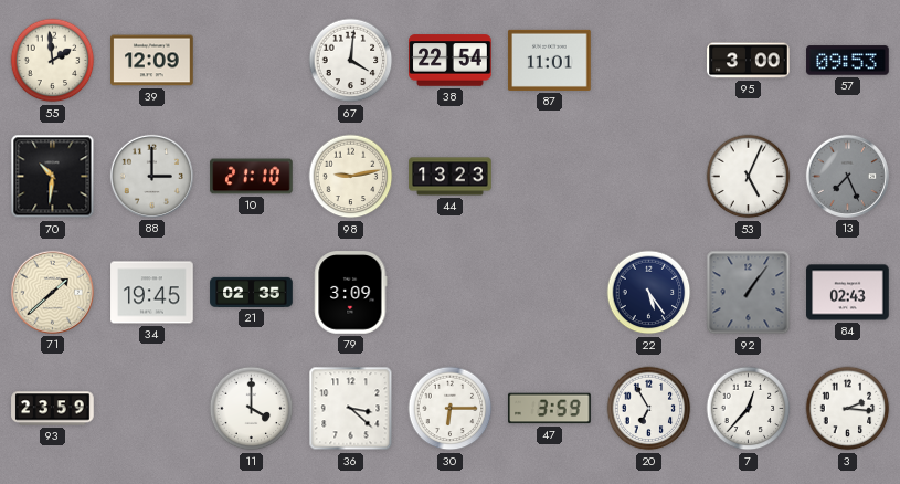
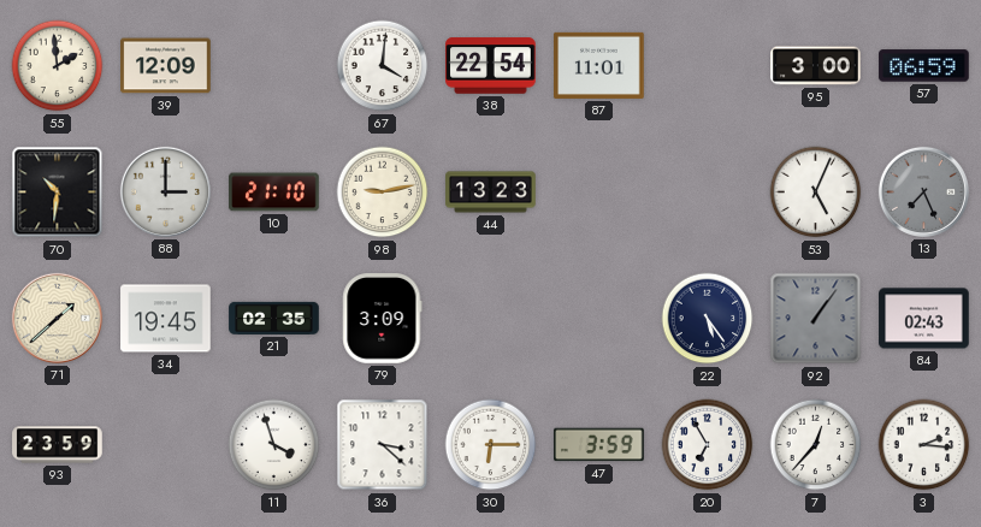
57: 09:53 -> 06:59 (924, 66)
11: 4:00 -> 3:57 (274, 445)
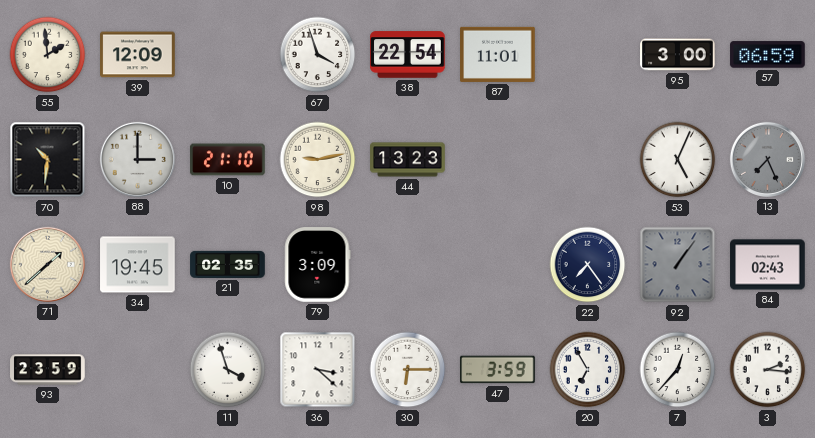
67: 4:01 -> 3:57 (318, 55)
22: 5:24 -> 7:24 (588, 265)
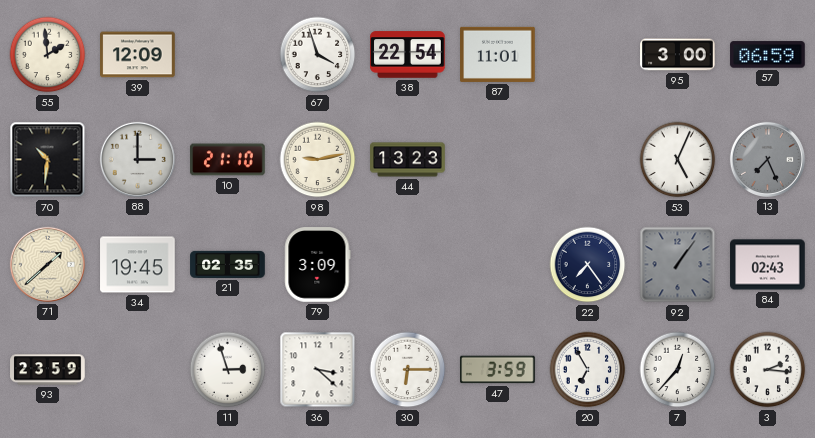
11: 3:57 -> 2:57 (228, 370)
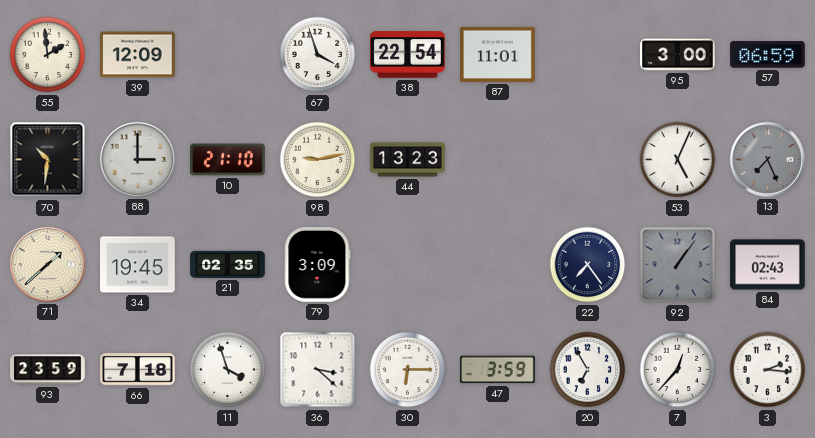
66: none -> 7:18 (138, 370)
11: 2:57 -> 3:57 (228, 370)
